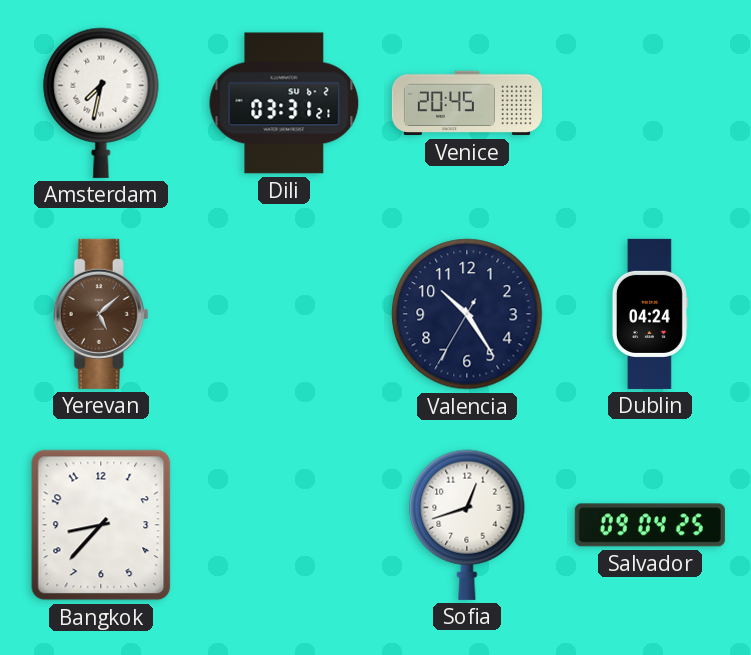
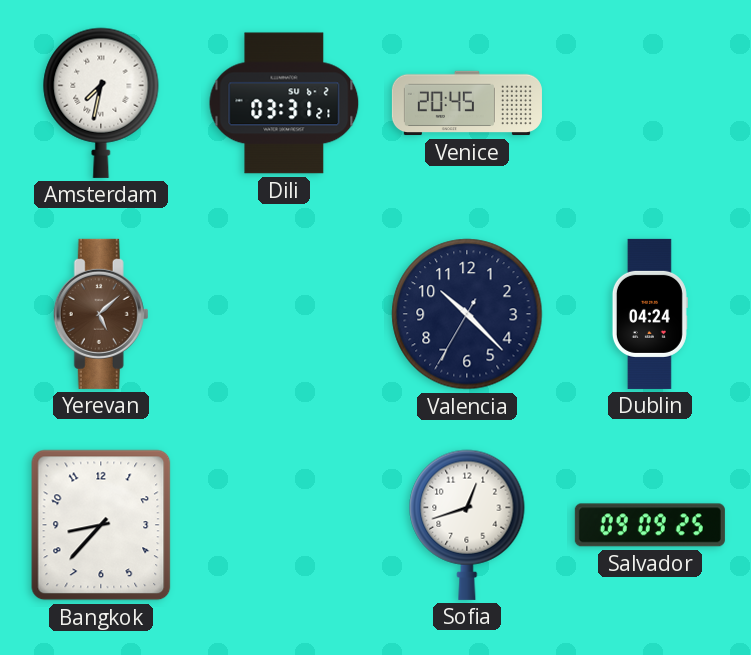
Valencia: 10:24 -> 10:22 (467, 314)
Salvador: 09:04 -> 09:09 (650, 525)
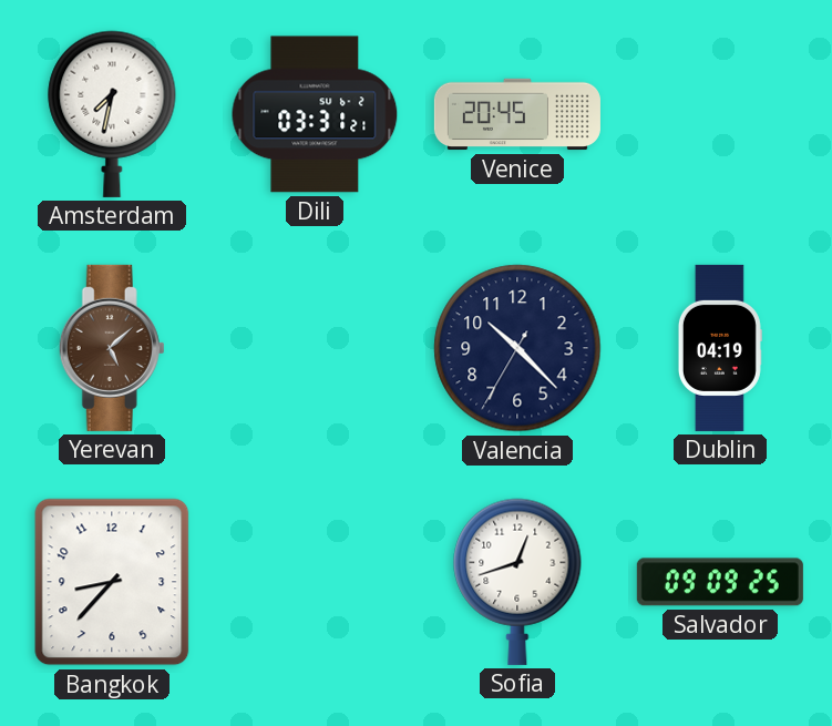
Dublin: 04:24 -> 04:19 (720, 348)
